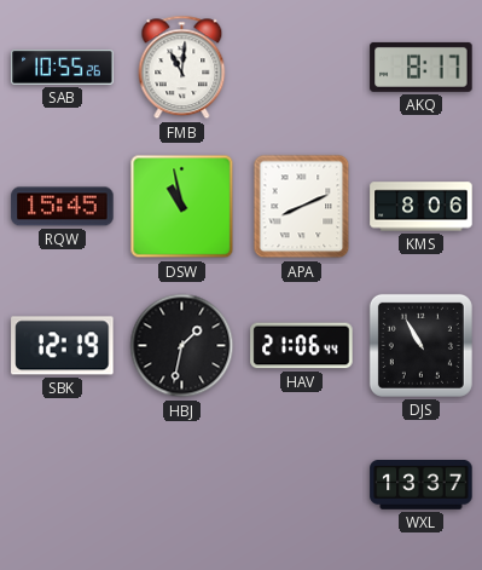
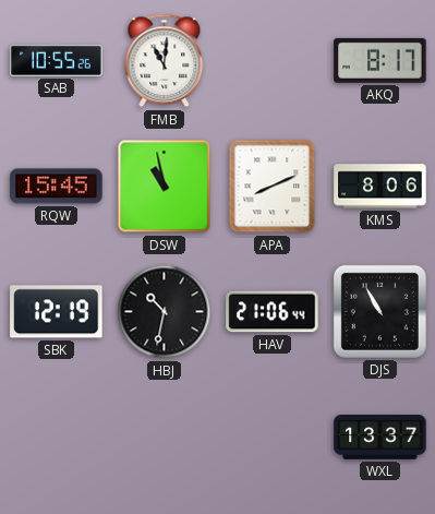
HBJ: 1:32 -> 10:32 (165, 312)
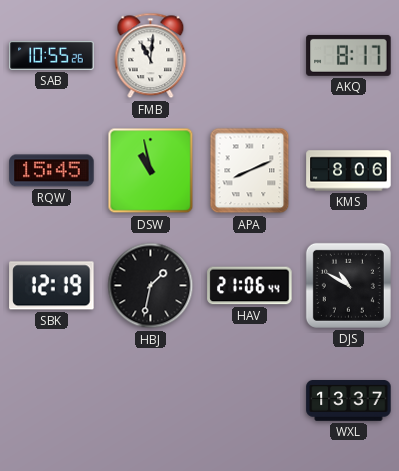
HBJ: 10:32 -> 1:32 (151, 286)
DJS: 10:55 -> 10:50 (348, 285)
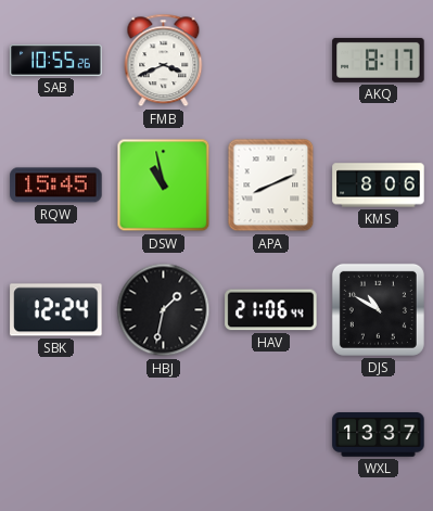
FMB: 11:01 -> 3:41 (164, 61)
SBK: 12:19 -> 12:24 (56, 310)
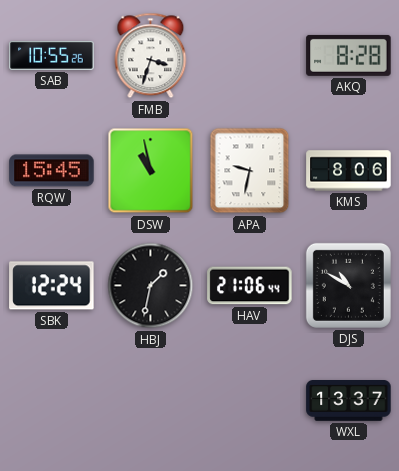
FMB: 3:41 -> 3:33 (151, 56)
AKQ: 8:17 -> 8:28 (349, 55)
APA: 8:11 -> 9:32 (250, 171)
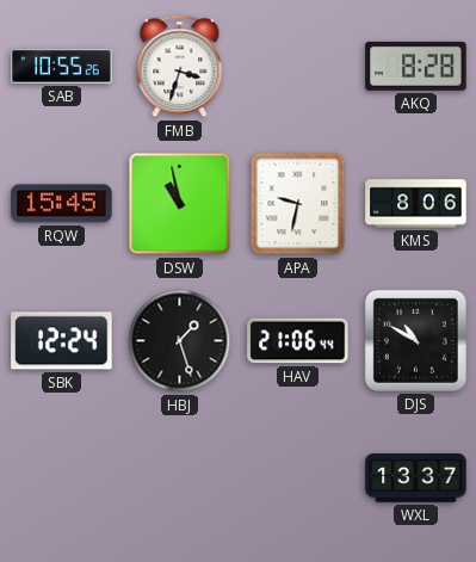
HBJ: 1:32 -> 1:27 (180, 341)
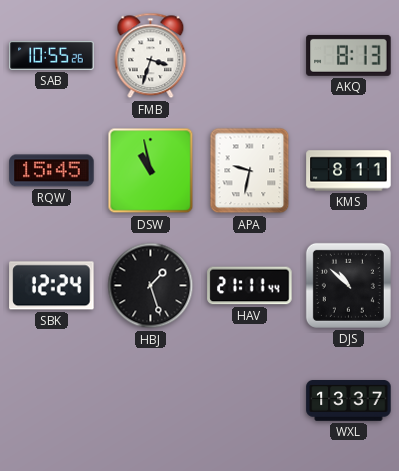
AKQ: 8:28 -> 8:13 (349, 55)
KMS: 8:06 -> 8:11 (349, 171)
HAV: 21:06 -> 21:11 (250, 286)
DJS: 10:50 -> 10:52 (348, 285)
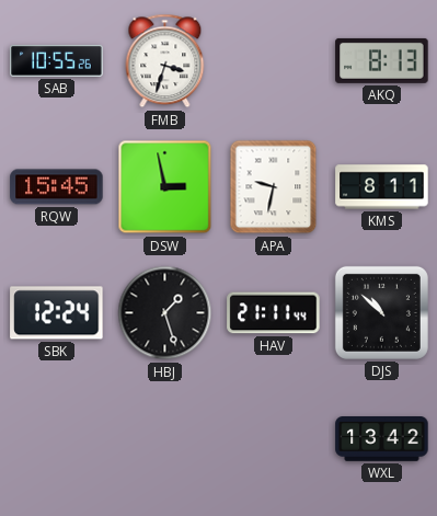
DSW: 10:58 -> 2:58 (165, 187)
WXL: 13:37 -> 13:42 (382, 439)
